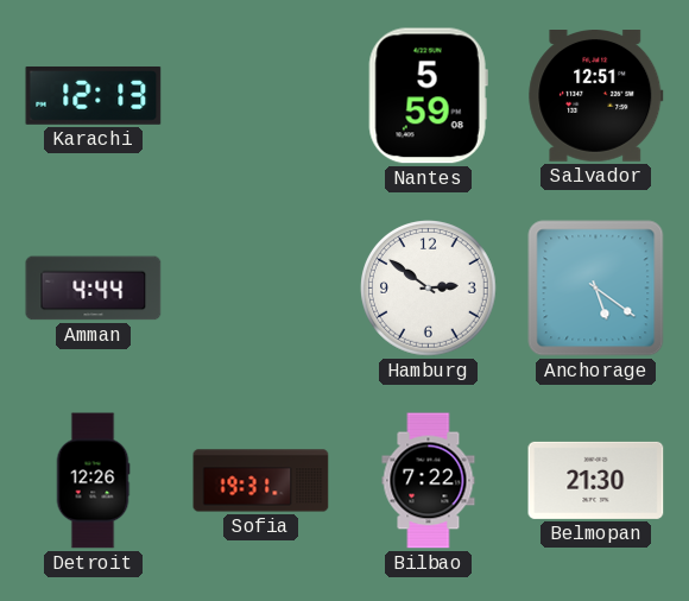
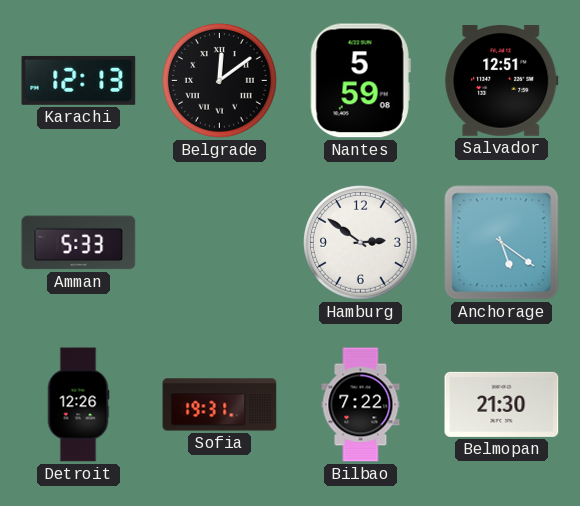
Belgrade: none -> 12:09 (220, 81)
Amman: 4:44 -> 5:33 (79, 243)
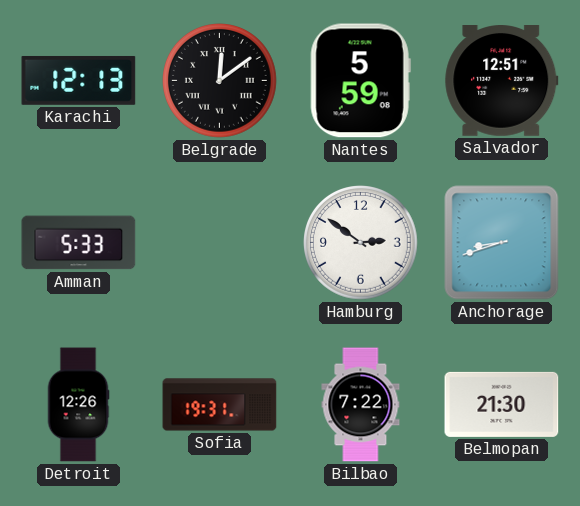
Anchorage: 5:21 -> 8:42 (502, 243)
